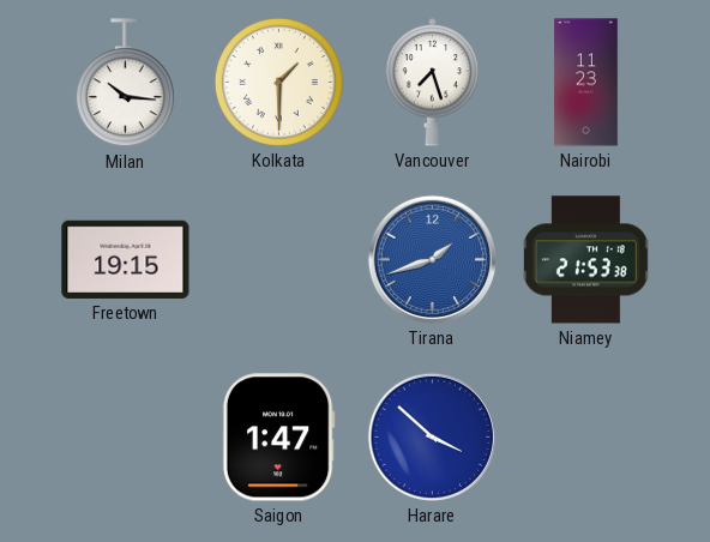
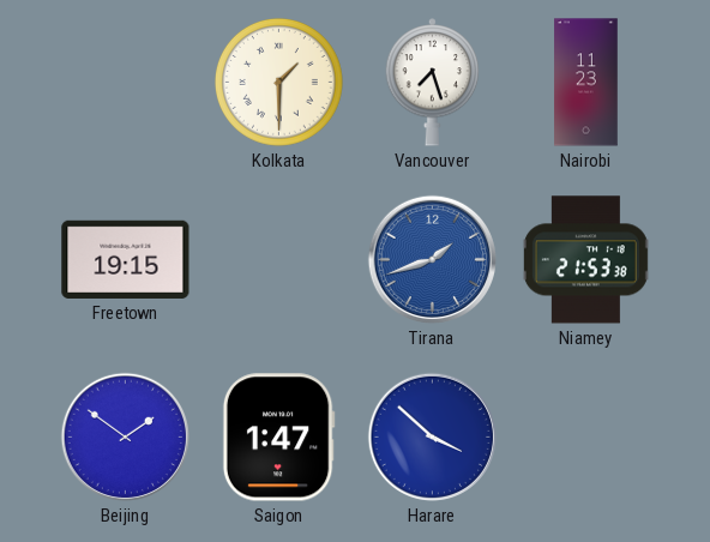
Milan: 10:16 -> none (125, 83)
Beijing: none -> 1:51 (125, 436)
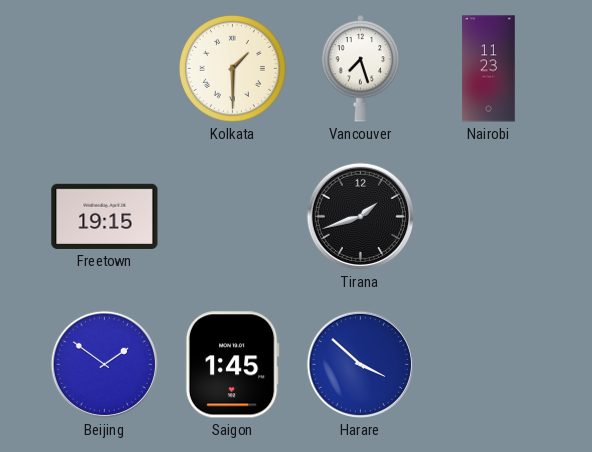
Tirana dial: blue -> black (360, 216)
Niamey: 21:53 -> none (585, 260)
Saigon: 1:47 -> 1:45 (232, 365)
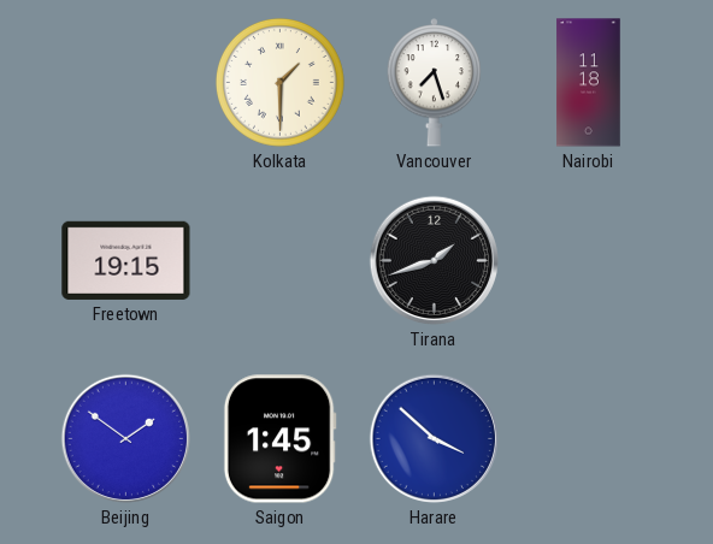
Nairobi: 11:23 -> 11:18 (589, 83)
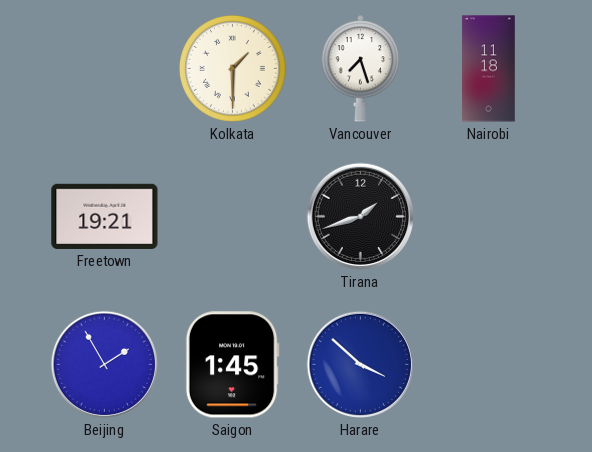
Freetown: 19:15 -> 19:21 (105, 216)
Beijing: 1:51 -> 1:55 (104, 364)
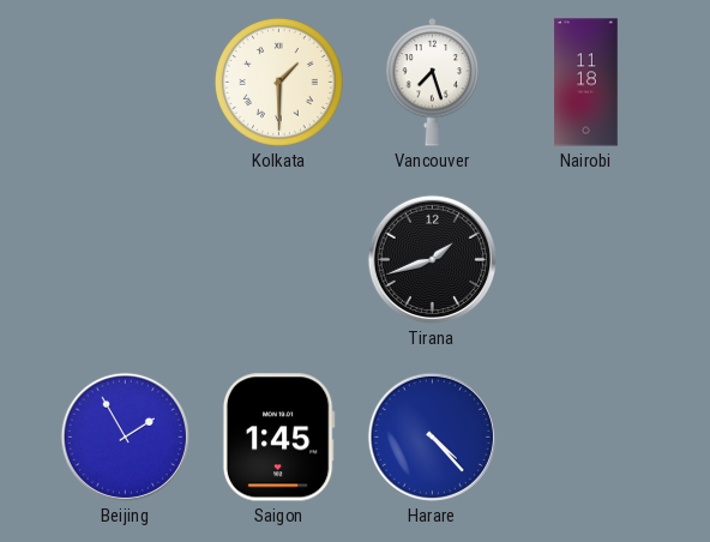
Freetown: 19:21 -> none (105, 216)
Harare: 3:52 -> 4:23 (432, 436)
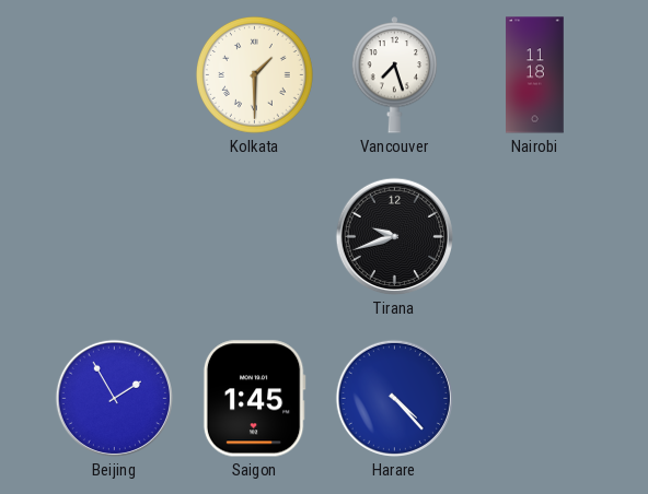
Tirana: 1:42 -> 9:42 (394, 236)
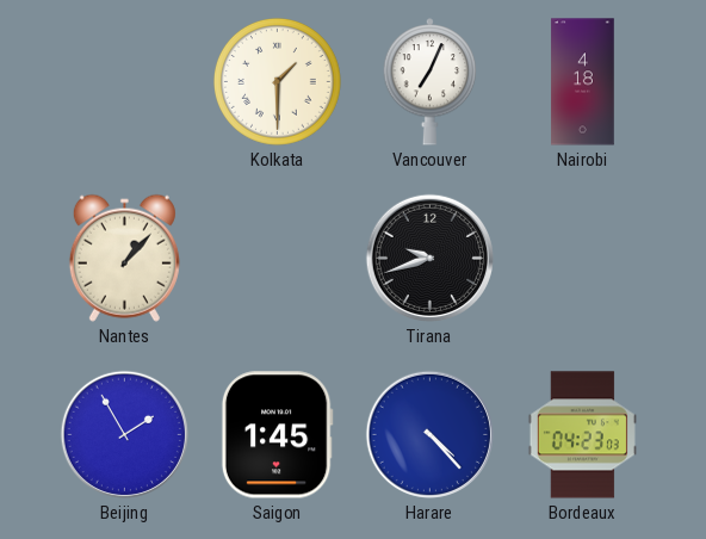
Vancouver: 7:27 -> 7:04 (431, 82)
Nairobi: 11:18 -> 4:18 (583, 82)
Nantes: none -> 1:07 (124, 258)
Bordeaux: none -> 04:23 (582, 435)
